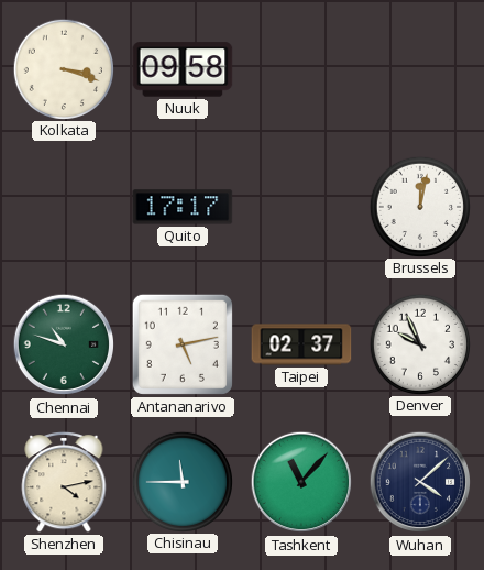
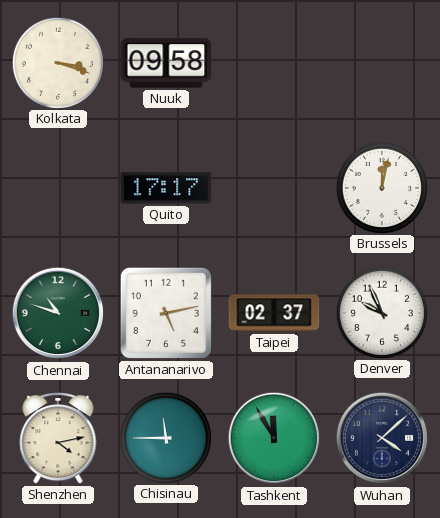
Tashkent: 11:07 -> 11:55 (274, 438)
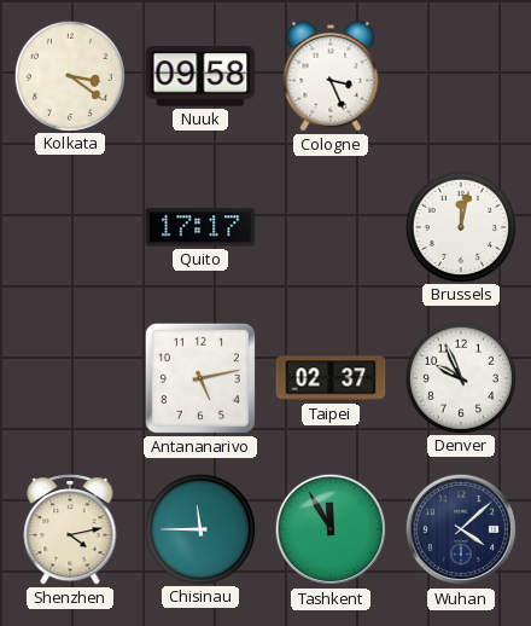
Kolkata: 3:18 -> 3:21 (69, 75)
Cologne: none -> 3:26 (331, 76)
Chennai: 10:48 -> none (58, 313)
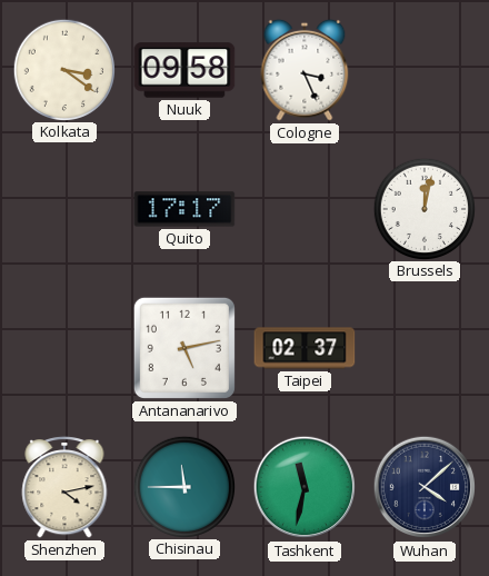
Denver: 9:56 -> none (460, 377)
Tashkent: 11:55 -> 11:32 (305, 487)
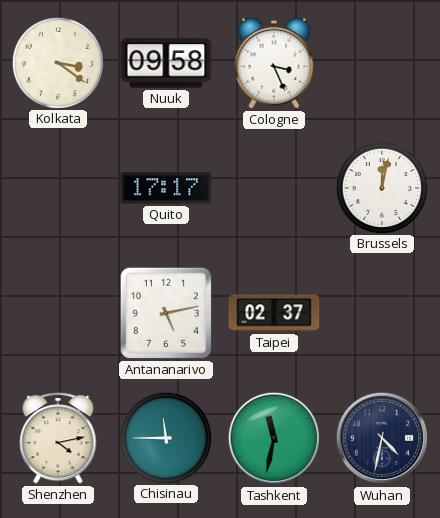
Wuhan: 4:08 -> 4:32 (382, 438)
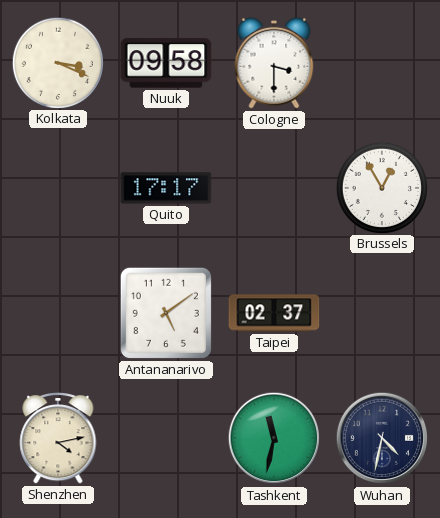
Kolkata: 3:21 -> 3:19 (57, 62)
Cologne: 3:26 -> 3:30 (274, 63)
Brussels: 12:02 -> 12:55 (381, 187)
Antananarivo: 5:13 -> 5:09 (166, 313)
Chisinau: 11:45 -> none (165, 437)
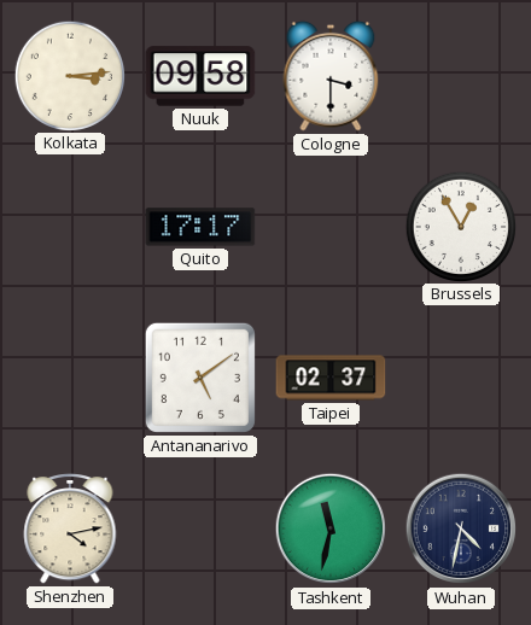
Kolkata: 3:19 -> 3:14 (69, 75)
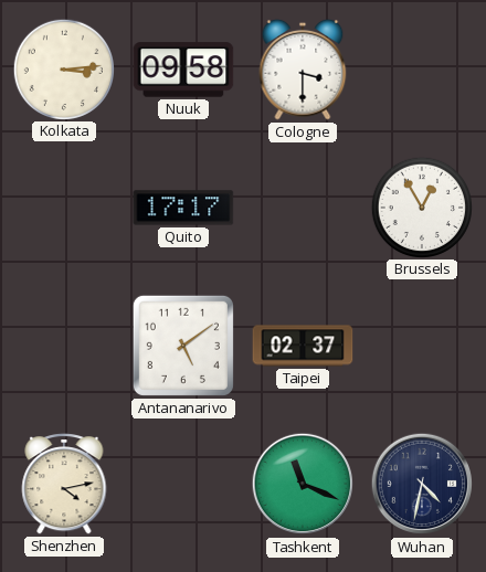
Tashkent: 11:32 -> 11:19 (303, 484)
